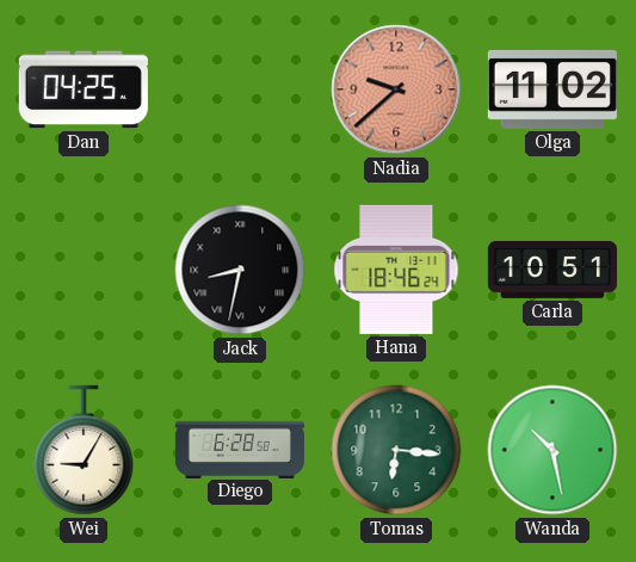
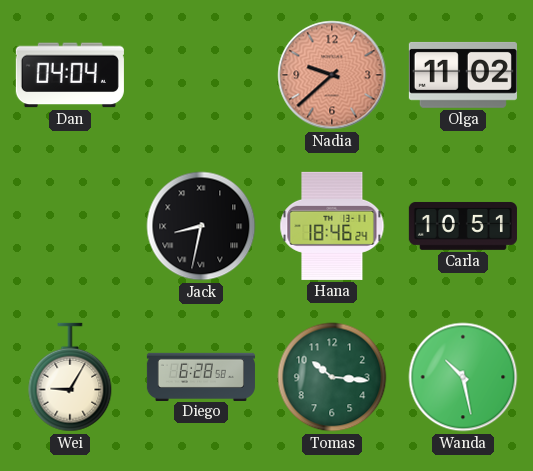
Dan: 04:25 -> 04:04 (70, 75)
Tomas: 6:16 -> 10:16 (332, 377)
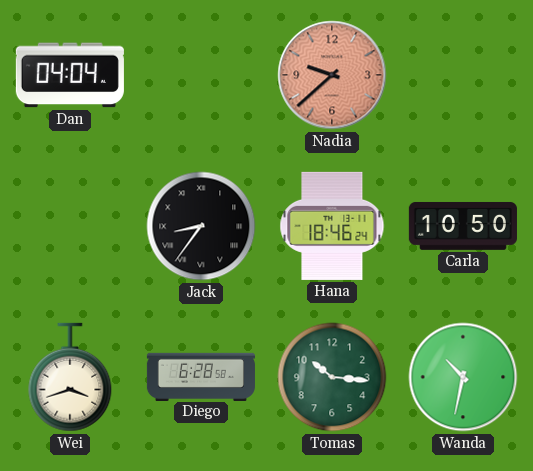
Olga: 11:02 -> none (463, 75)
Jack: 8:32 -> 8:36 (201, 226)
Carla: 10:51 -> 10:50 (463, 226)
Wei: 9:05 -> 3:42 (70, 377)
Wanda: 10:28 -> 10:32 (463, 377)
